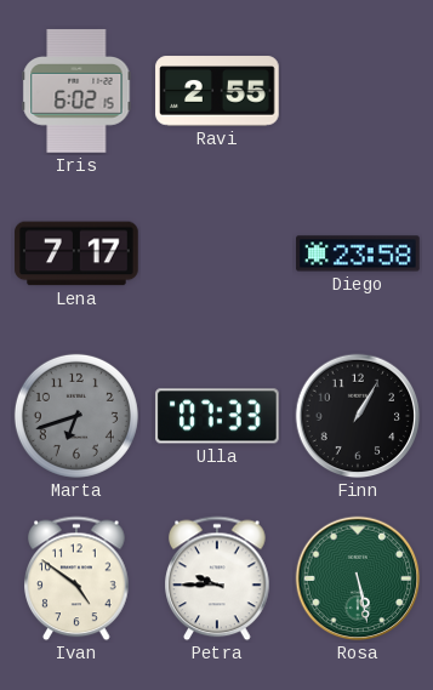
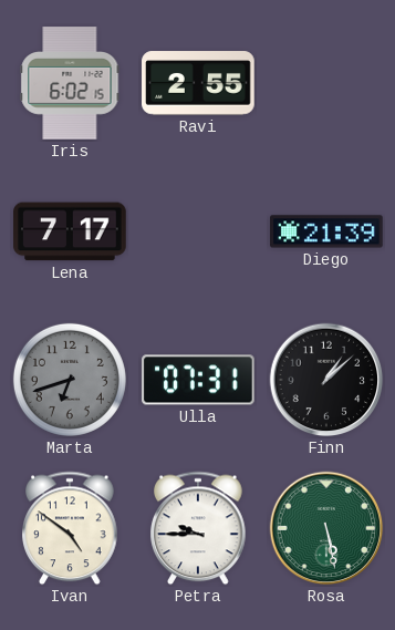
Diego: 23:58 -> 21:39 (326, 231)
Ulla: 07:33 -> 07:31 (198, 380)
Finn: 1:05 -> 1:08 (326, 380)
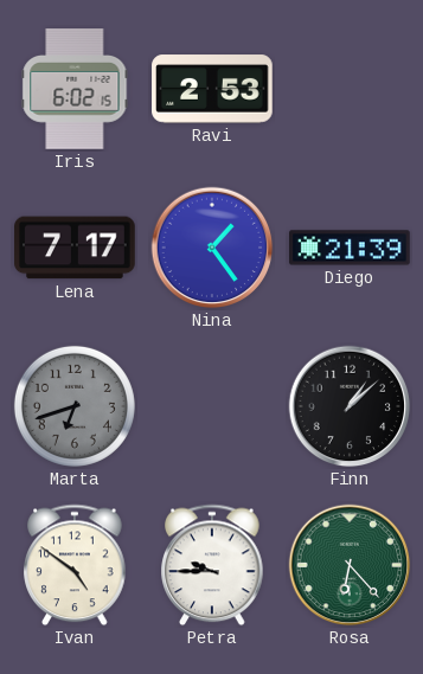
Ravi: 2:55 -> 2:53 (212, 89)
Nina: none -> 1:24 (212, 248)
Ulla: 07:31 -> none (198, 380)
Rosa: 5:28 -> 6:23 (350, 565)
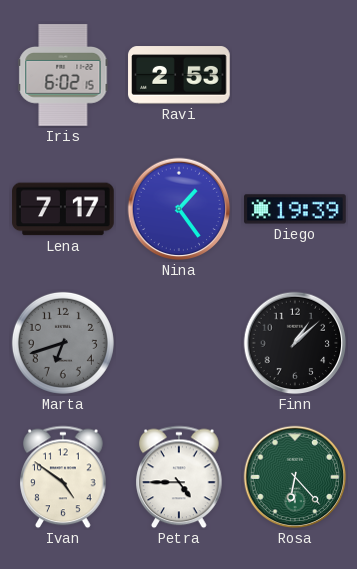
Diego: 21:39 -> 19:39 (295, 209)
Petra: 9:45 -> 4:45 (179, 477)
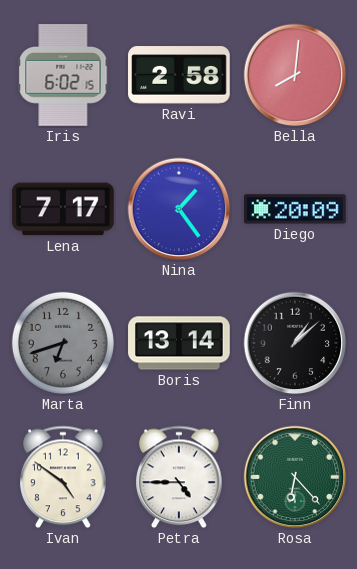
Ravi: 2:53 -> 2:58 (179, 75)
Bella: none -> 8:01 (295, 75)
Diego: 19:39 -> 20:09 (295, 209)
Boris: none -> 13:14 (179, 343)
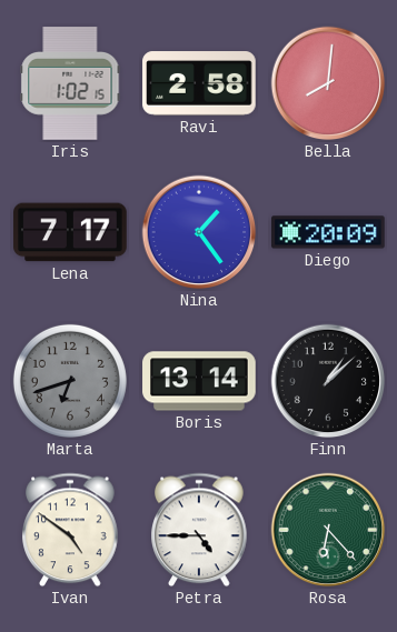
Iris: 6:02 -> 1:02 (70, 83)
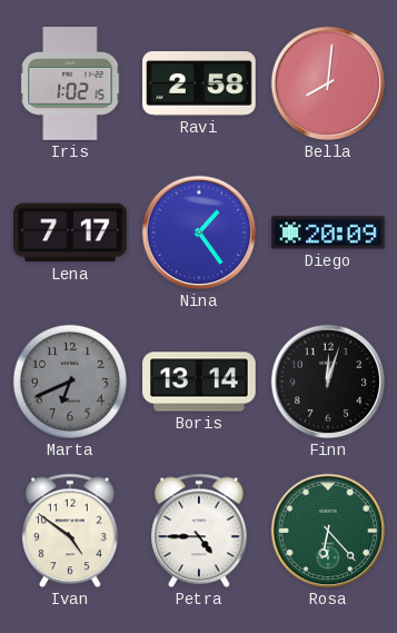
Marta: 6:42 -> 6:41 (70, 382)
Finn: 1:08 -> 12:03 (328, 382)
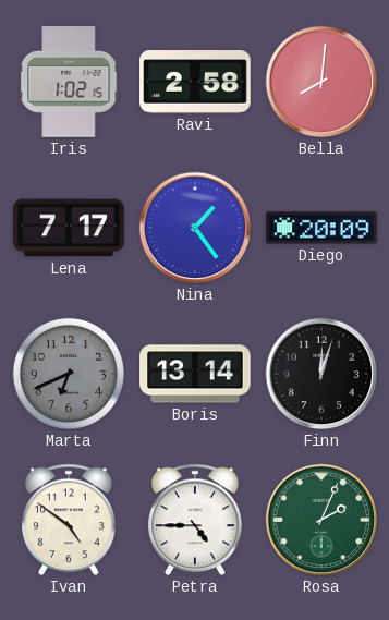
Rosa: 6:23 -> 2:04 (321, 520)
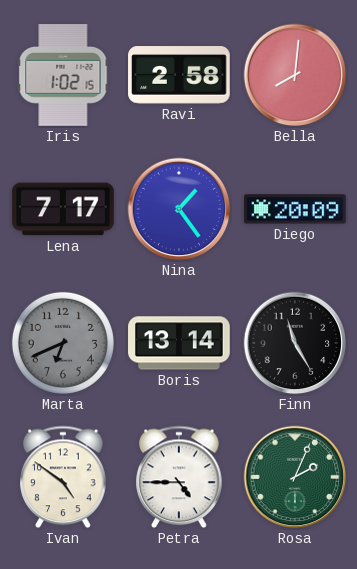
Finn: 12:03 -> 11:25 (295, 343)
